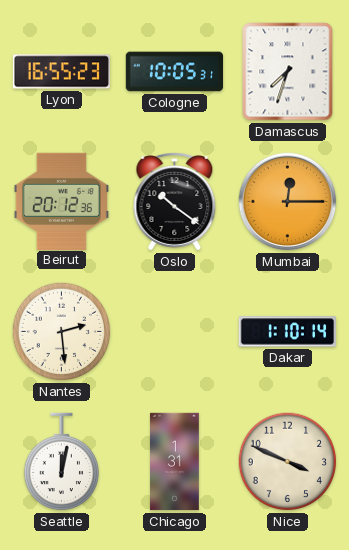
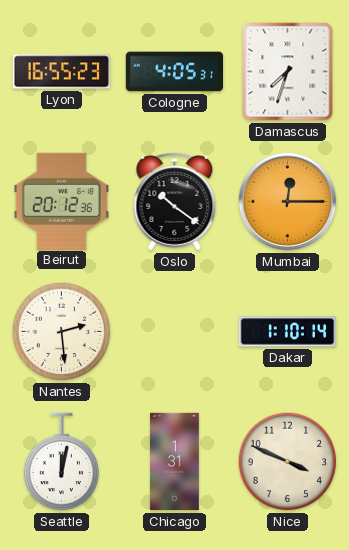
Cologne: 10:05 -> 4:05 (175, 72)
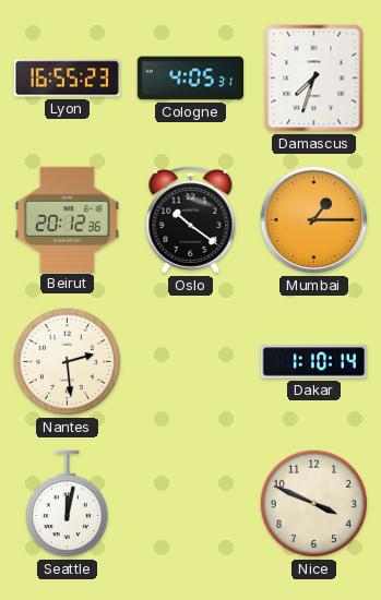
Mumbai: 12:15 -> 1:15 (314, 220)
Chicago: 1:31 -> none (175, 462)
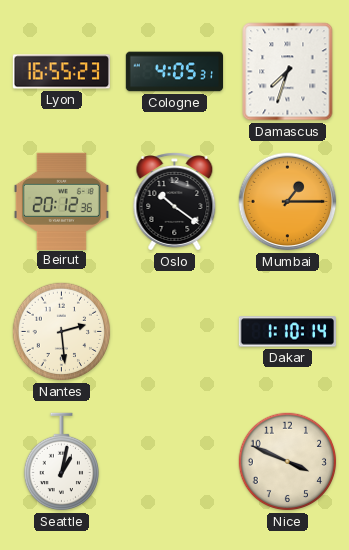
Seattle: 12:02 -> 1:02 (61, 462)
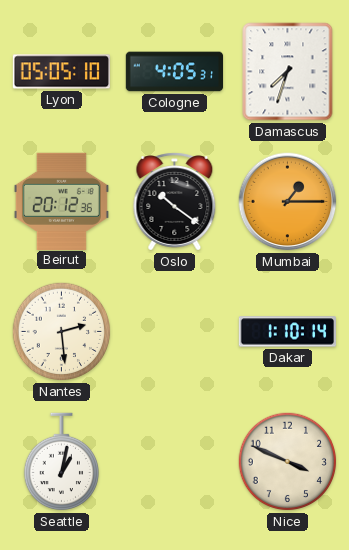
Lyon: 16:55 -> 05:05 (61, 72)
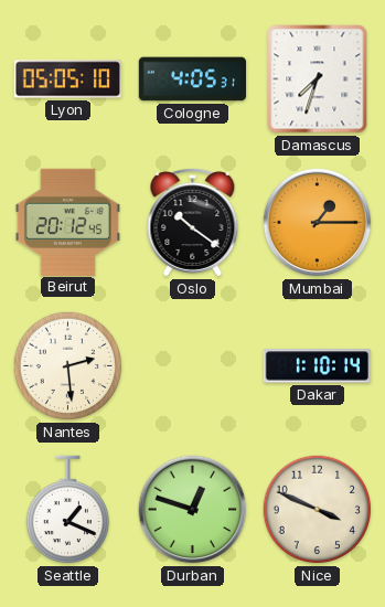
Beirut: 20:12:36 -> 20:12:45 (67, 222)
Seattle: 1:02 -> 1:19 (67, 510)
Durban: none -> 12:48 (193, 510)
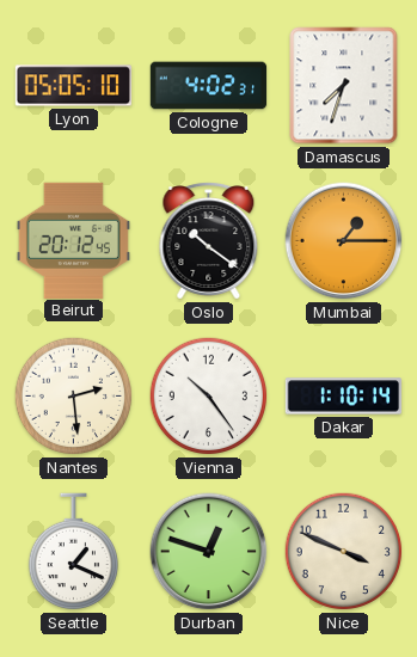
Cologne: 4:05 -> 4:02 (209, 86)
Vienna: none -> 10:24 (209, 397)
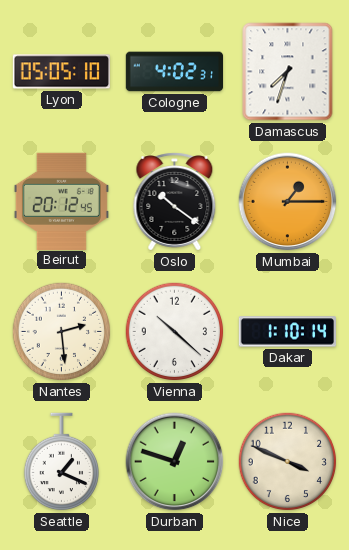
Vienna: 10:24 -> 10:22 (175, 332)
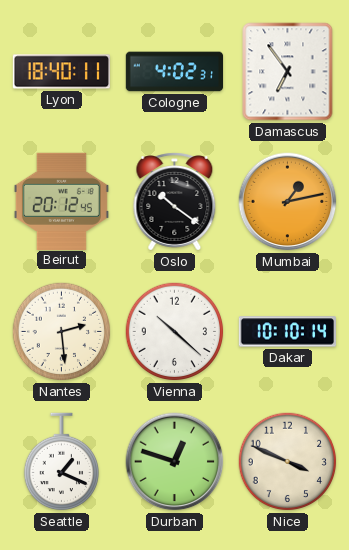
Lyon: 05:05 -> 18:40 (61, 72)
Damascus: 7:33 -> 6:54 (288, 72)
Mumbai: 1:15 -> 1:13 (288, 202)
Dakar: 1:10 -> 10:10 (287, 332)
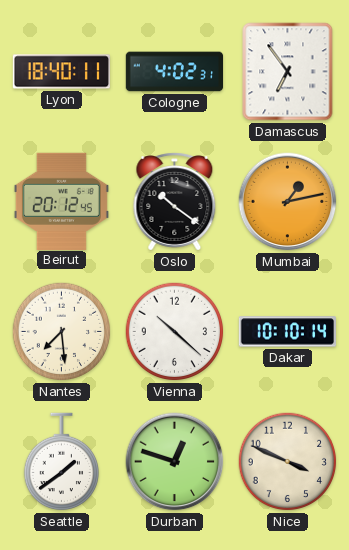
Nantes: 2:29 -> 7:29 (62, 332)
Seattle: 1:19 -> 1:39 (61, 462)
